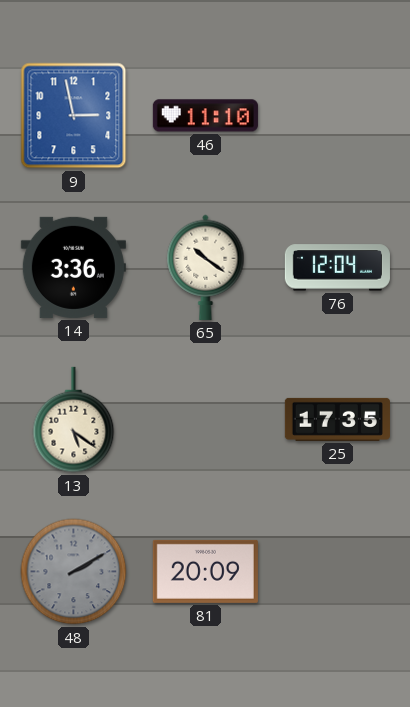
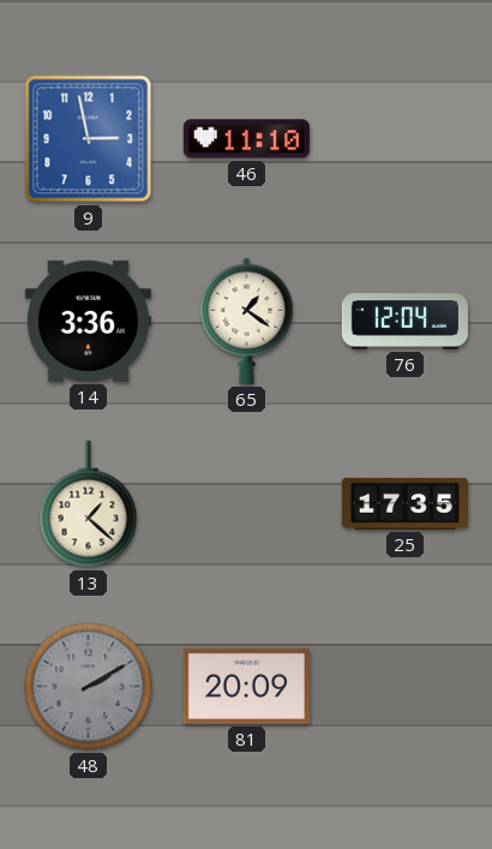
65: 10:21 -> 1:21 (247, 321)
13: 5:21 -> 1:22 (89, 504)
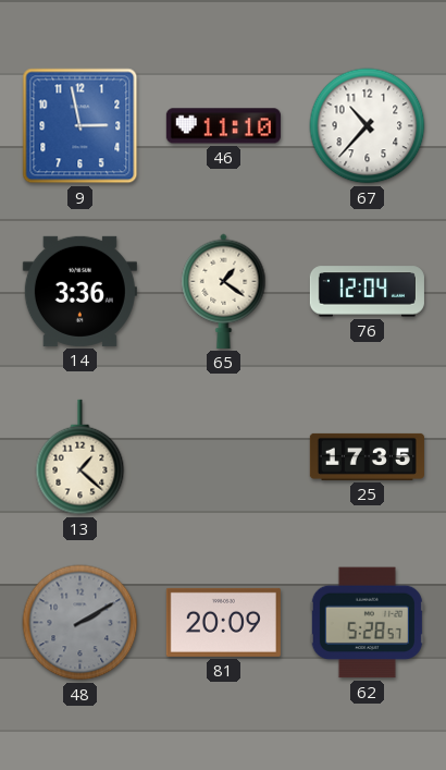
67: none -> 10:37 (368, 126)
62: none -> 5:28 (367, 623)
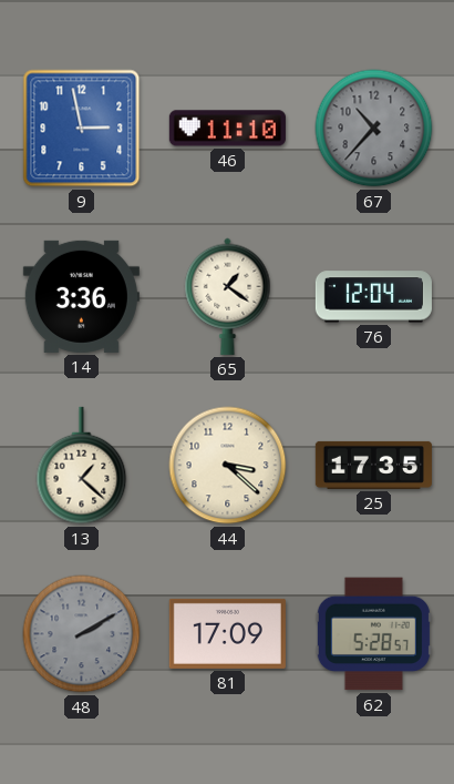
67 dial: white -> grey (374, 129)
44: none -> 3:22 (228, 466)
81: 20:09 -> 17:09 (227, 633)
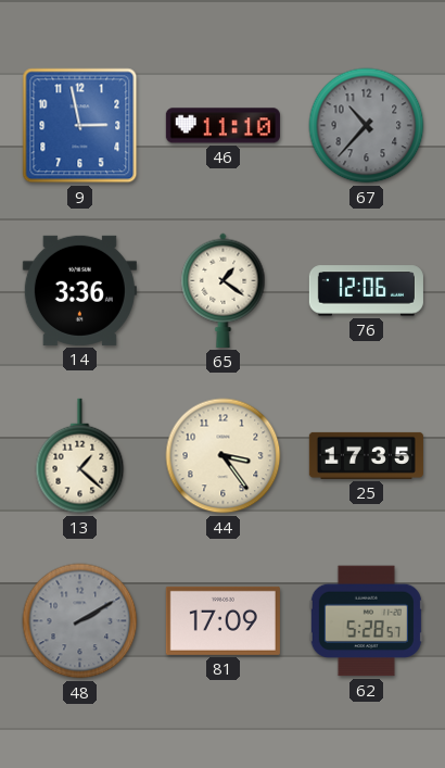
76: 12:04 -> 12:06 (366, 291)
44: 3:22 -> 3:24 (224, 456)
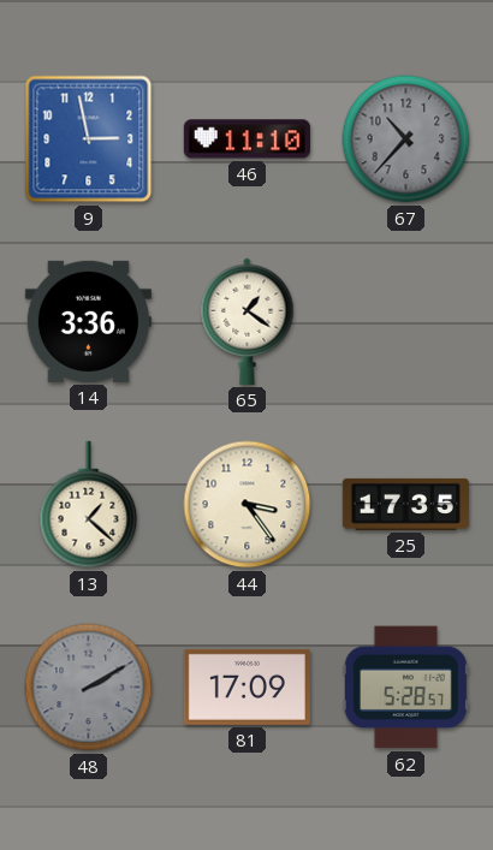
76: 12:06 -> none (366, 291)
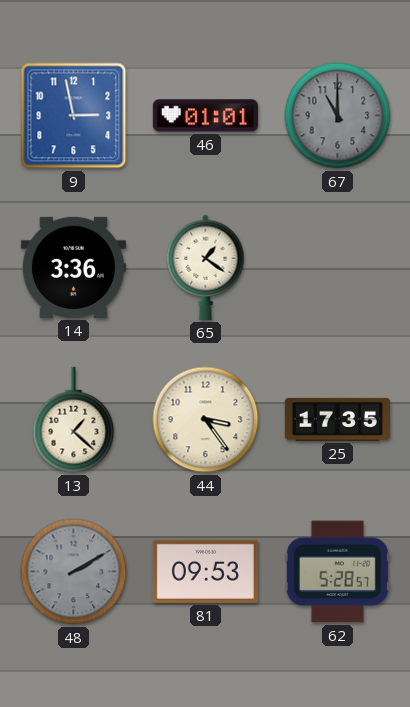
46: 11:10 -> 01:01 (205, 116)
67: 10:37 -> 11:00 (338, 116)
81: 17:09 -> 09:53 (205, 571)
